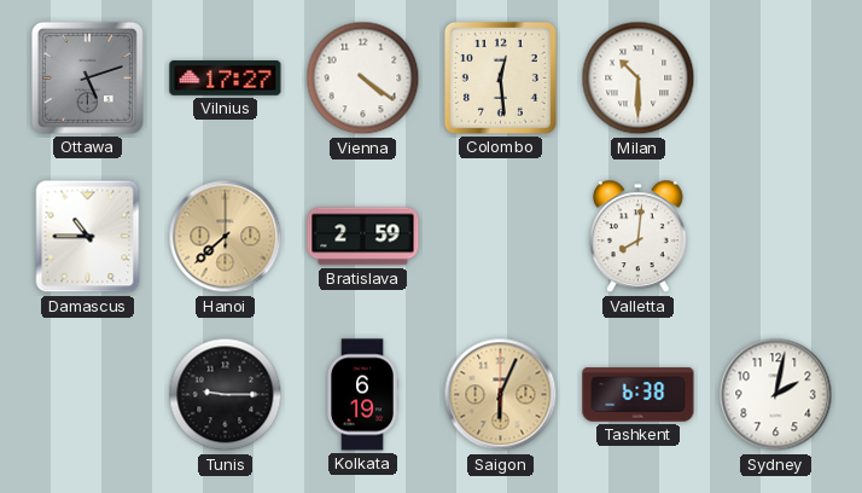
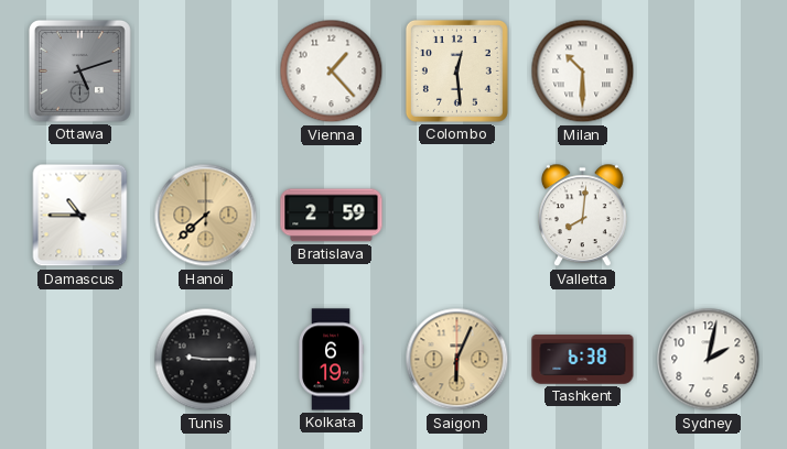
Vilnius: 17:27 -> none (226, 79)
Vienna: 4:21 -> 1:23 (332, 72)
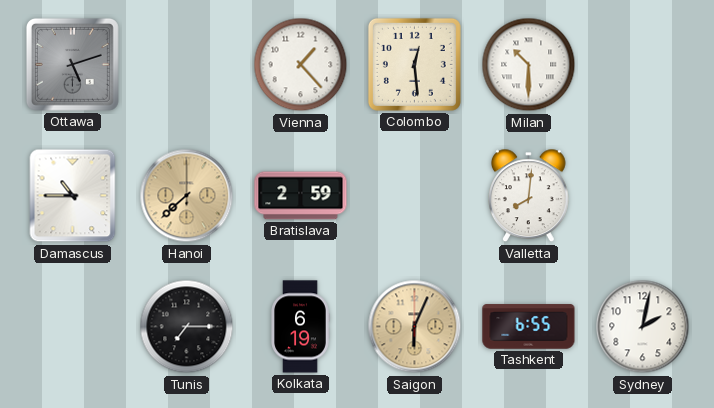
Tunis: 9:15 -> 7:15 (187, 327)
Tashkent: 6:38 -> 6:55 (529, 327)
